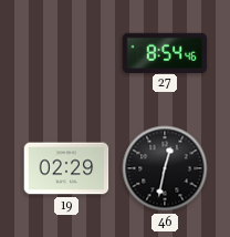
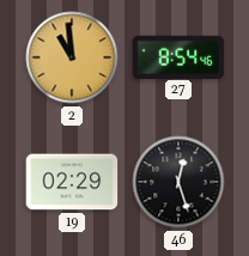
2: none -> 10:59 (72, 57)
46: 12:32 -> 12:27 (178, 182)
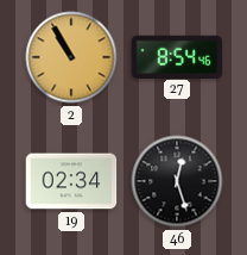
2: 10:59 -> 10:55 (71, 57)
19: 02:29 -> 02:34 (71, 181)
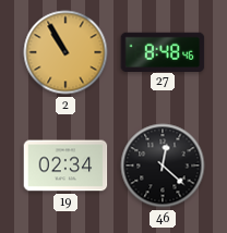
27: 8:54 -> 8:48 (163, 51)
46: 12:27 -> 12:22 (163, 165)
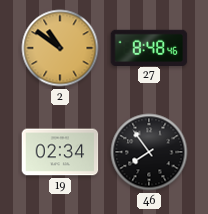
2: 10:55 -> 10:51 (60, 48)
46: 12:22 -> 7:54 (149, 152)
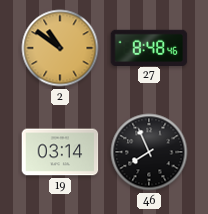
19: 02:34 -> 03:14 (60, 152)
46: 7:54 -> 7:56 (149, 152)
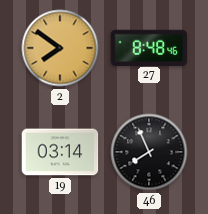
2: 10:51 -> 7:51 (60, 48)
